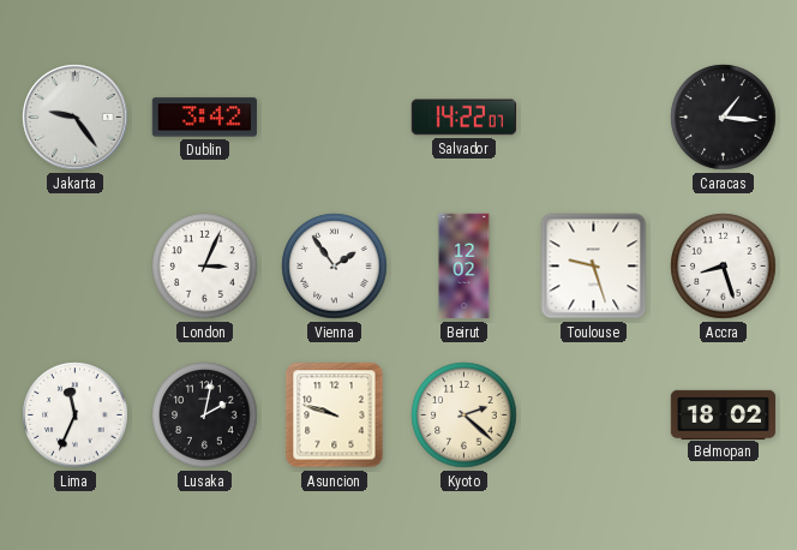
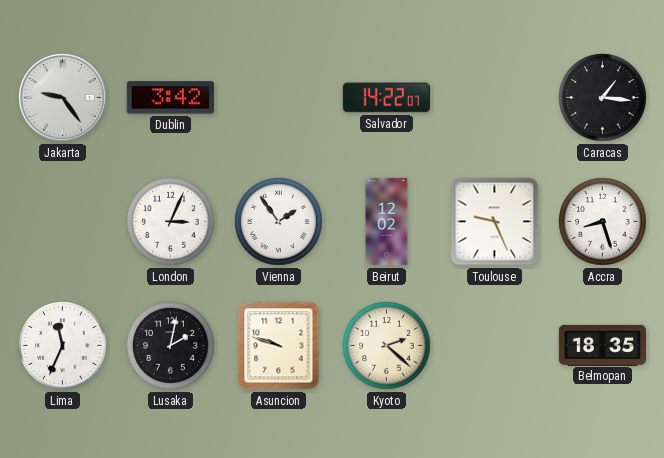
Toulouse: 9:27 -> 9:26 (495, 222)
Belmopan: 18:02 -> 18:35 (603, 345)
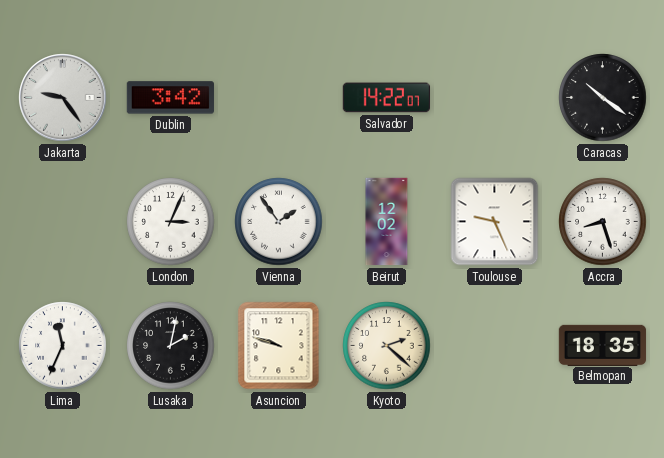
Caracas: 1:16 -> 10:21 (603, 98)
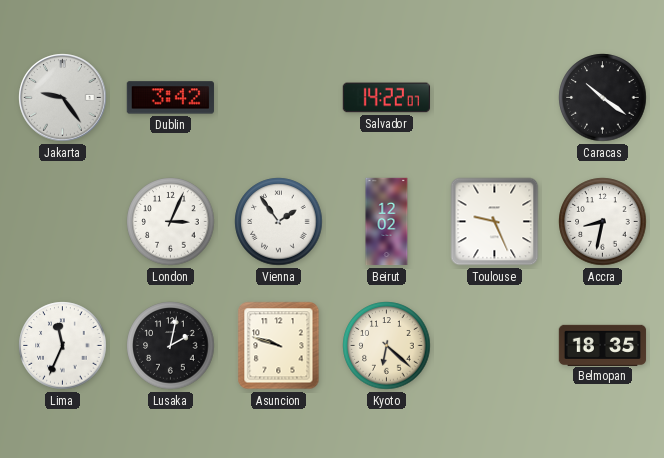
Accra: 8:27 -> 8:32 (603, 222)
Kyoto: 2:22 -> 6:22 (387, 346)
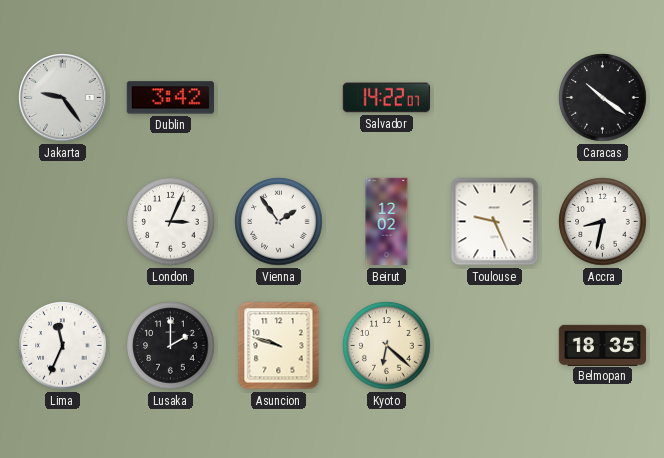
Lusaka: 2:02 -> 2:00 (171, 346)
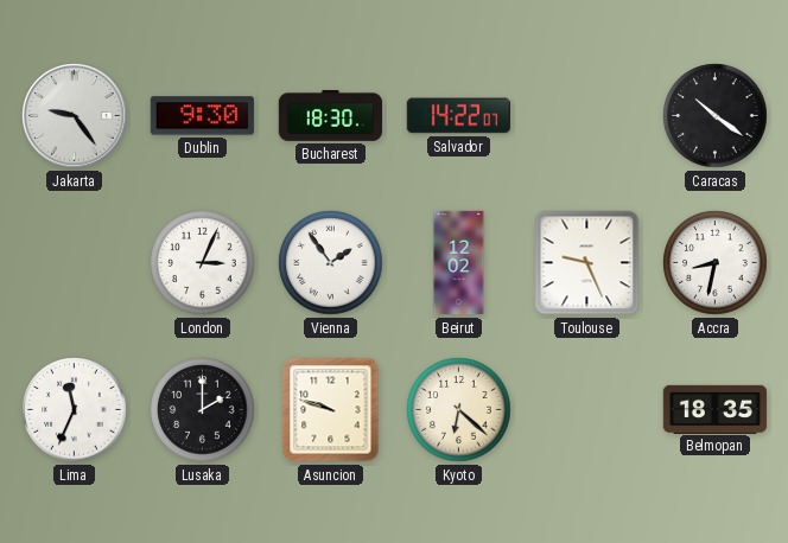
Dublin: 3:42 -> 9:30 (202, 116)
Bucharest: none -> 18:30 (330, 116)
